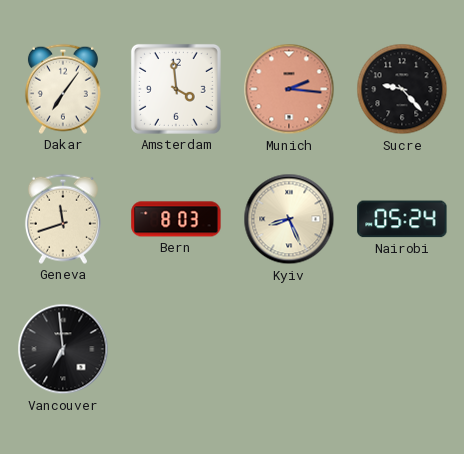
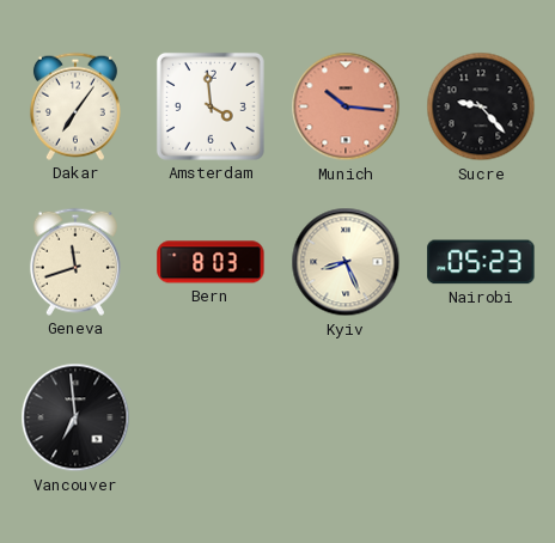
Munich: 2:16 -> 10:16 (346, 106)
Nairobi: 05:24 -> 05:23 (481, 262)
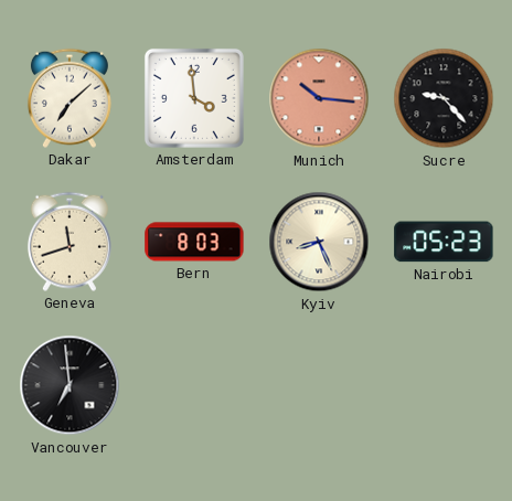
Dakar: 7:06 -> 7:08 (70, 98)
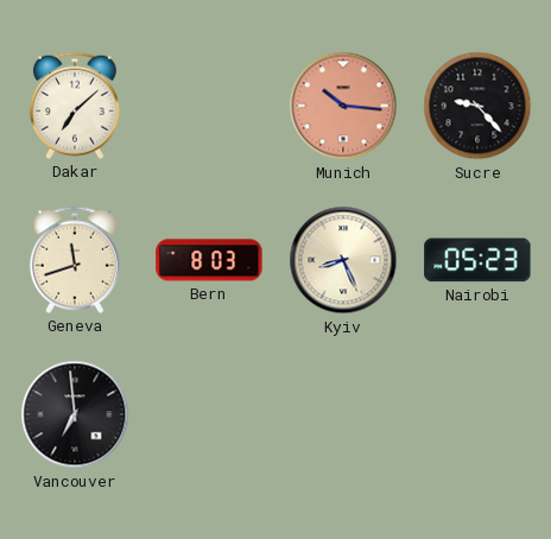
Amsterdam: 3:59 -> none (194, 98)
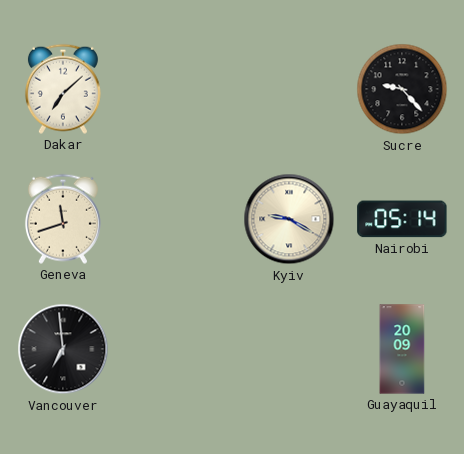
Munich: 10:16 -> none (343, 106)
Bern: 8:03 -> none (209, 260)
Kyiv: 8:26 -> 9:20 (289, 219)
Nairobi: 05:23 -> 05:14 (402, 219)
Guayaquil: none -> 20:09 (402, 349)
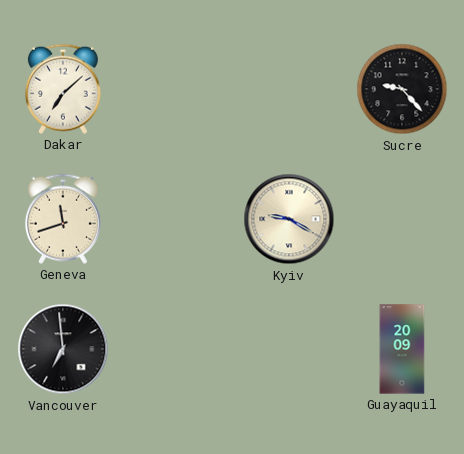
Nairobi: 05:14 -> none (402, 219)
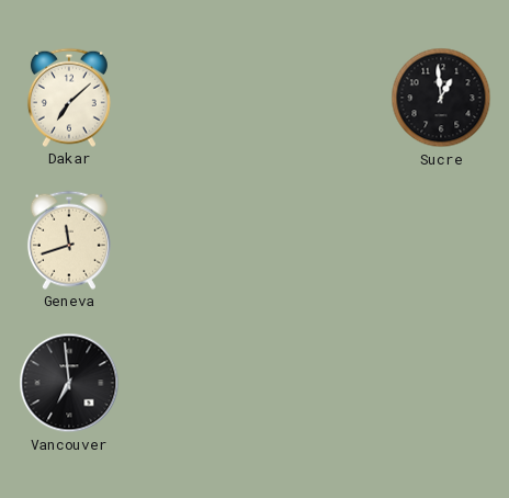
Sucre: 9:23 -> 12:59 (441, 98)
Kyiv: 9:20 -> none (289, 219)
Guayaquil: 20:09 -> none (402, 349)
